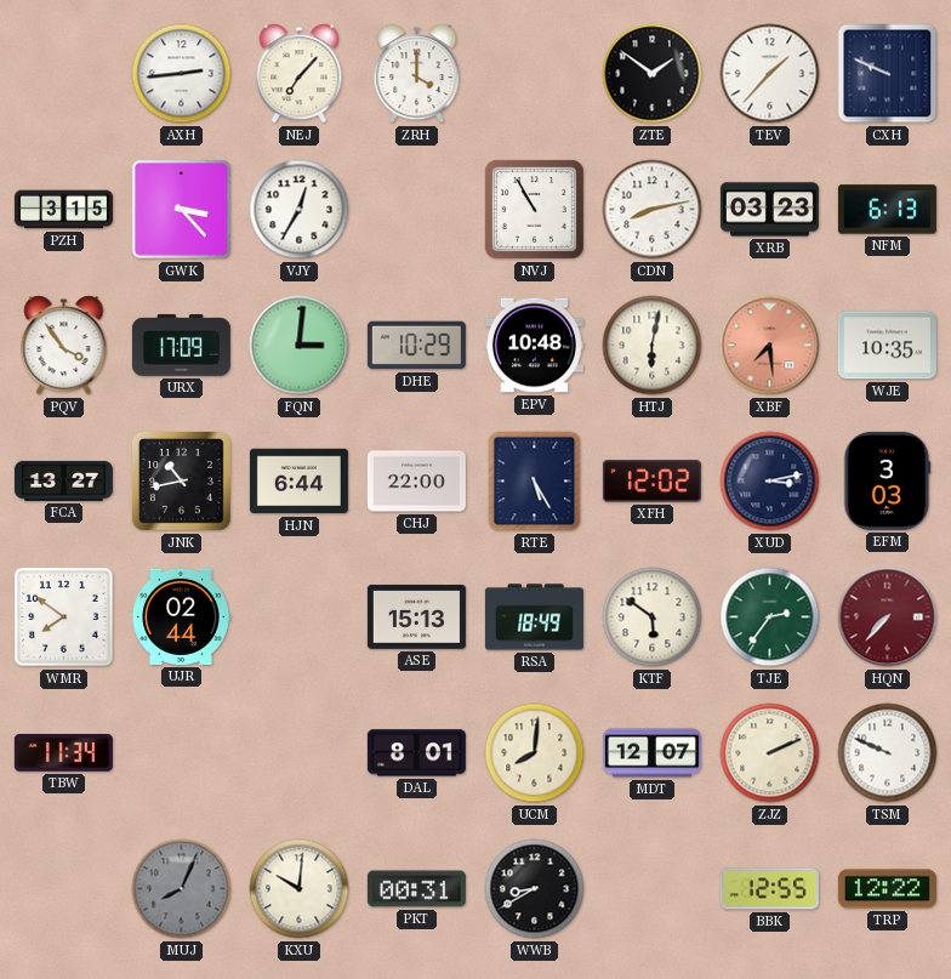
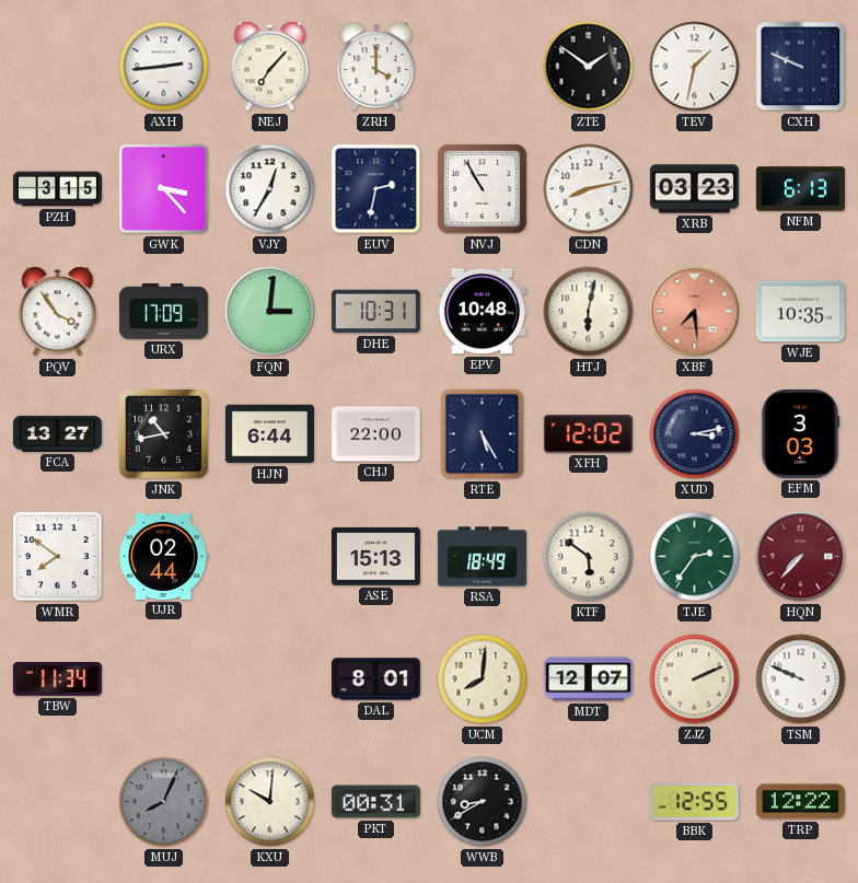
TEV: 1:37 -> 1:32 (695, 67)
EUV: none -> 2:32 (376, 189)
DHE: 10:29 -> 10:31 (375, 312)
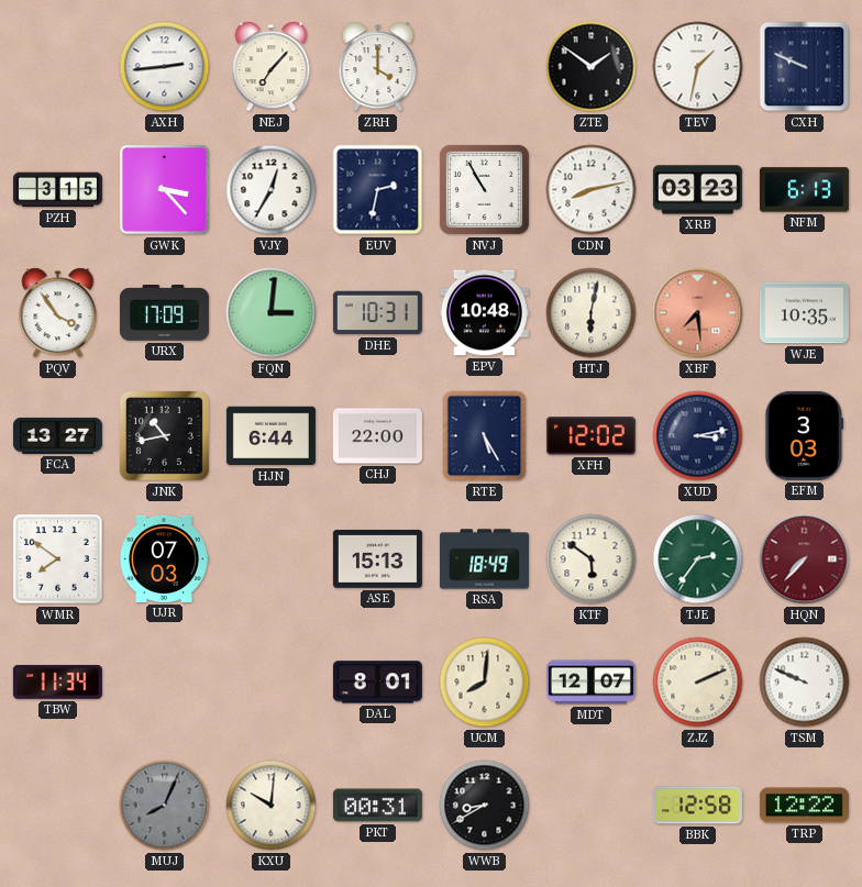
UJR: 02:44 -> 07:03 (164, 558)
BBK: 12:55 -> 12:58 (697, 806)
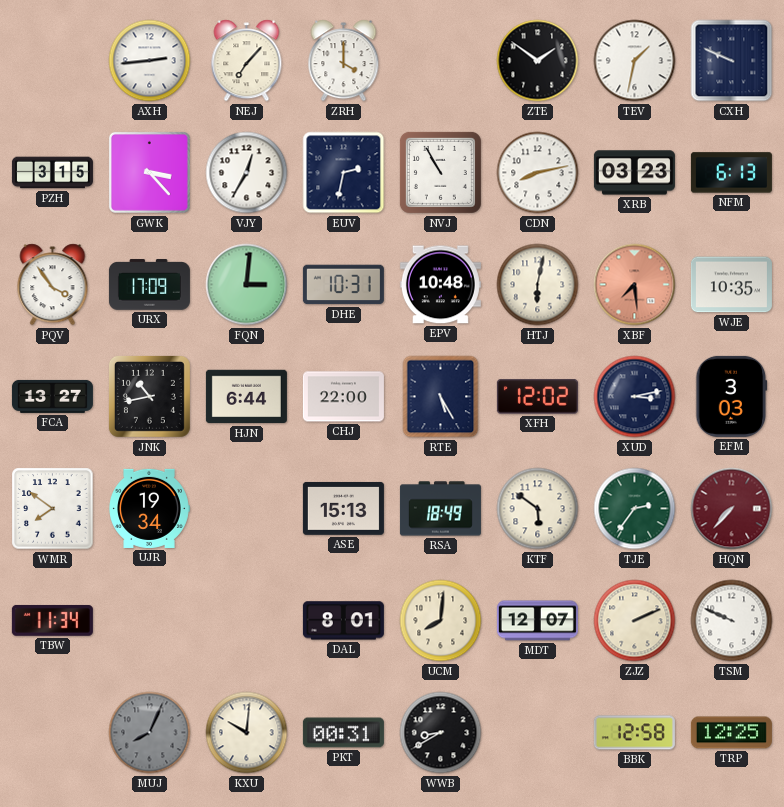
UJR: 07:03 -> 19:34 (149, 508)
TRP: 12:22 -> 12:25 (731, 733)
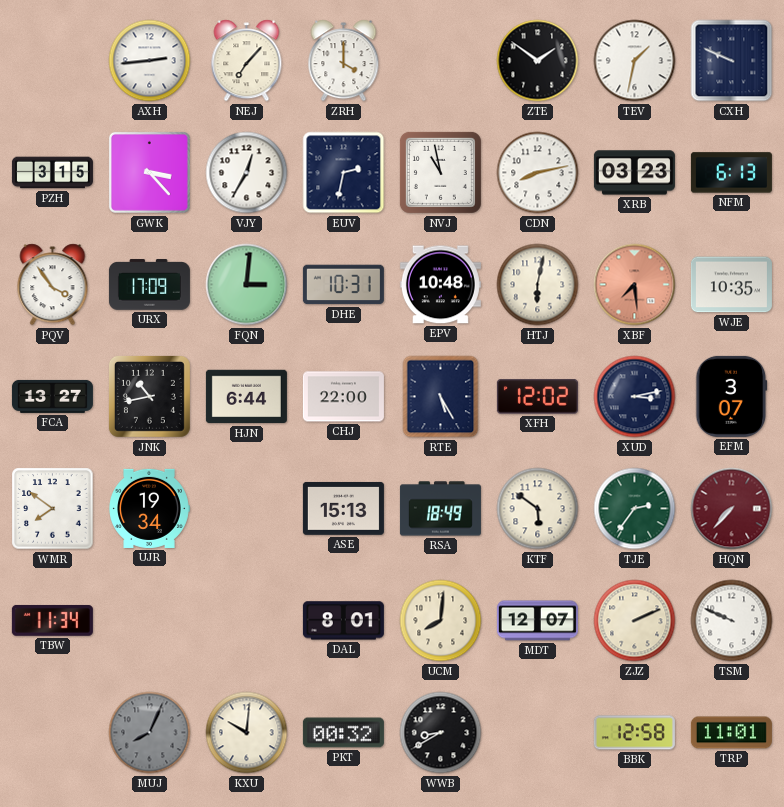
NVJ: 10:55 -> 10:58 (440, 172)
EFM: 3:03 -> 3:07 (732, 396)
PKT: 00:31 -> 00:32 (343, 733)
TRP: 12:25 -> 11:01 (731, 733)
